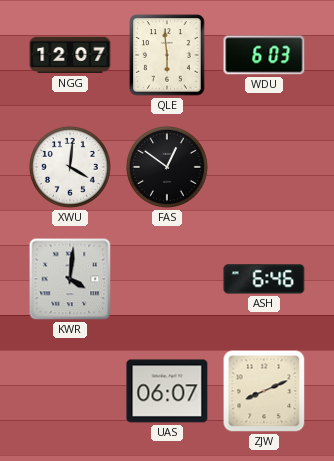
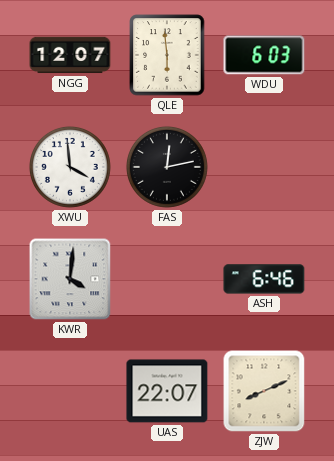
XWU: 4:01 -> 3:59 (70, 167)
FAS: 12:51 -> 12:13 (167, 167)
UAS: 06:07 -> 22:07 (167, 391)
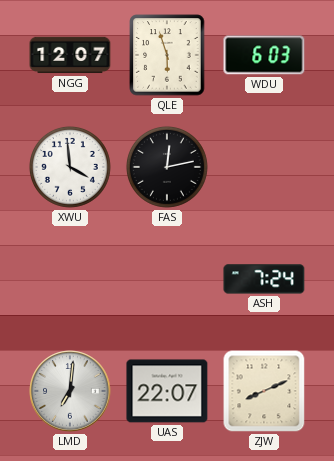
QLE: 5:59 -> 5:57 (167, 55)
KWR: 4:01 -> none (70, 279)
ASH: 6:46 -> 7:24 (264, 279)
LMD: none -> 7:01 (70, 391)
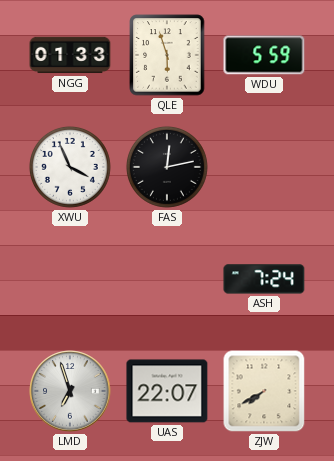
NGG: 12:07 -> 01:33 (70, 55)
WDU: 6:03 -> 5:59 (264, 55)
XWU: 3:59 -> 3:56 (70, 167)
LMD: 7:01 -> 6:57 (70, 391)
ZJW: 8:11 -> 7:40 (264, 391)
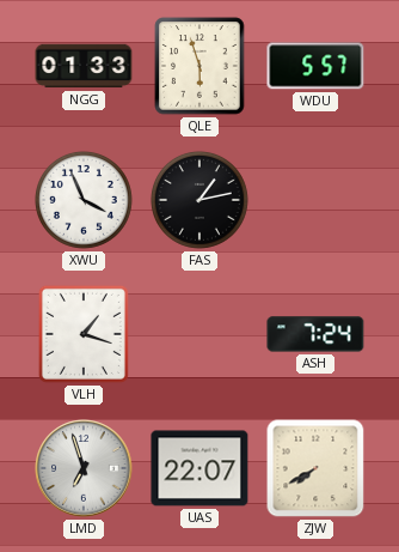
WDU: 5:59 -> 5:57 (315, 66)
FAS: 12:13 -> 1:13 (199, 200)
VLH: none -> 1:18 (84, 334)
